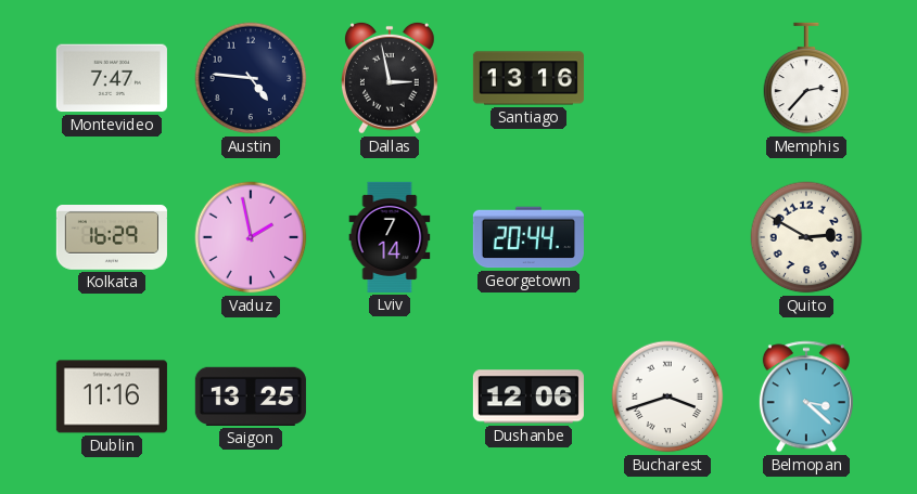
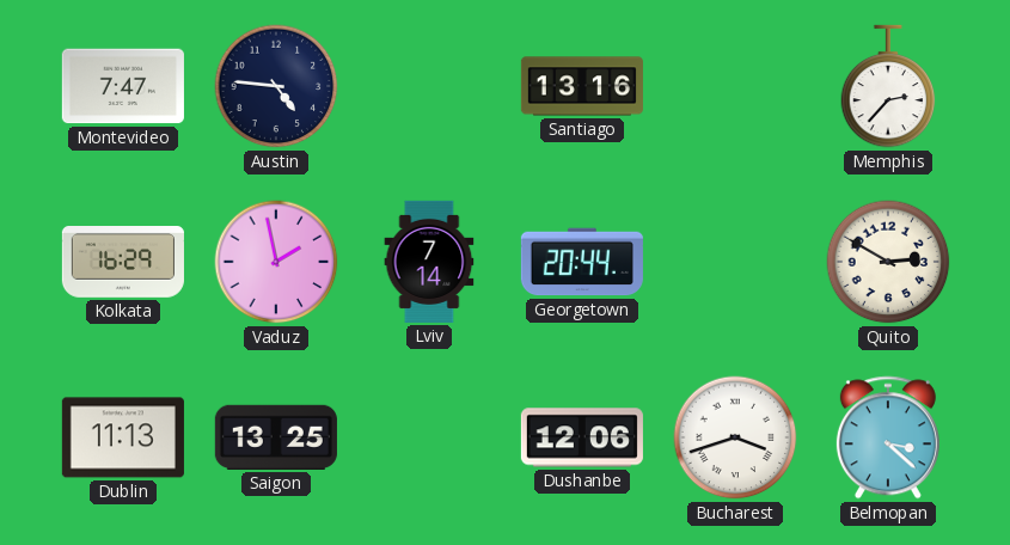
Dallas: 2:58 -> none (390, 78)
Dublin: 11:16 -> 11:13 (123, 437)
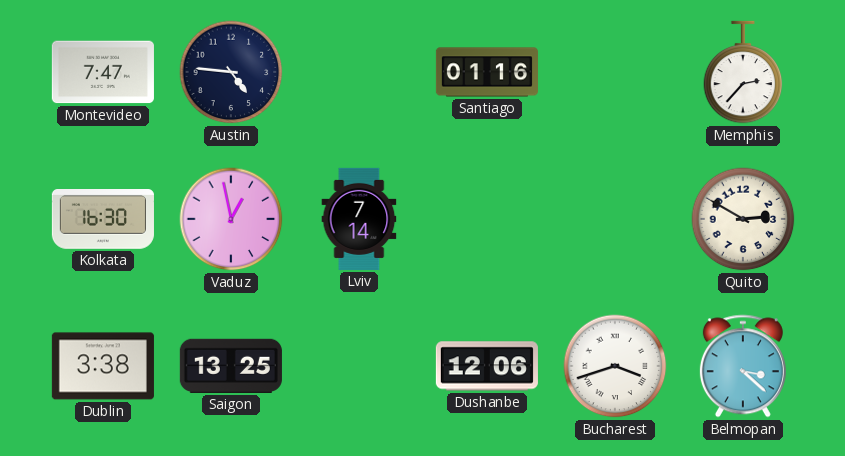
Santiago: 13:16 -> 01:16 (487, 72)
Kolkata: 16:29 -> 16:30 (103, 220)
Vaduz: 1:58 -> 12:58 (231, 219)
Georgetown: 20:44 -> none (582, 262)
Dublin: 11:13 -> 3:38 (103, 366)
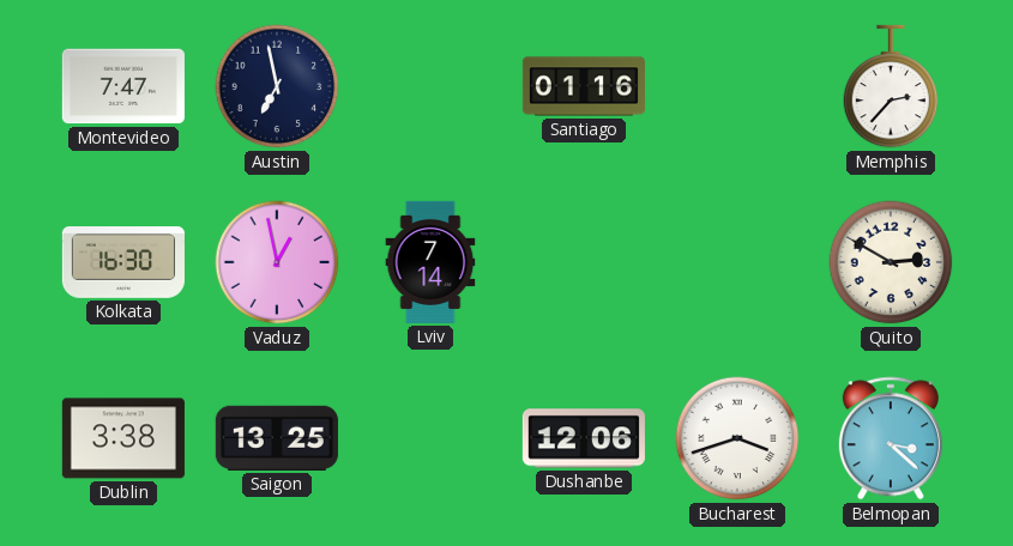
Austin: 4:46 -> 6:58 (277, 86)
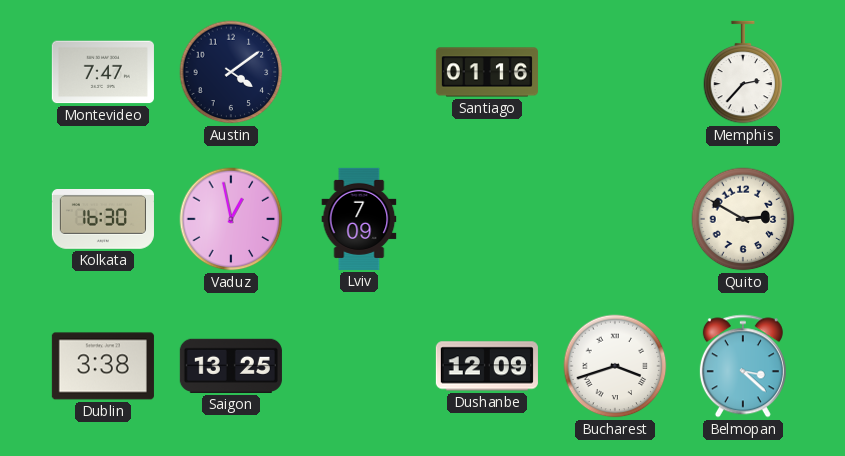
Austin: 6:58 -> 4:09 (231, 72)
Lviv: 7:14 -> 7:09 (359, 219)
Dushanbe: 12:06 -> 12:09 (487, 366)
